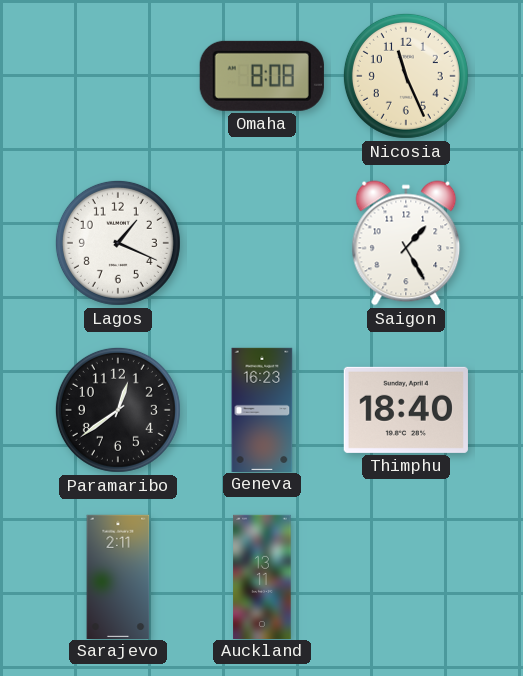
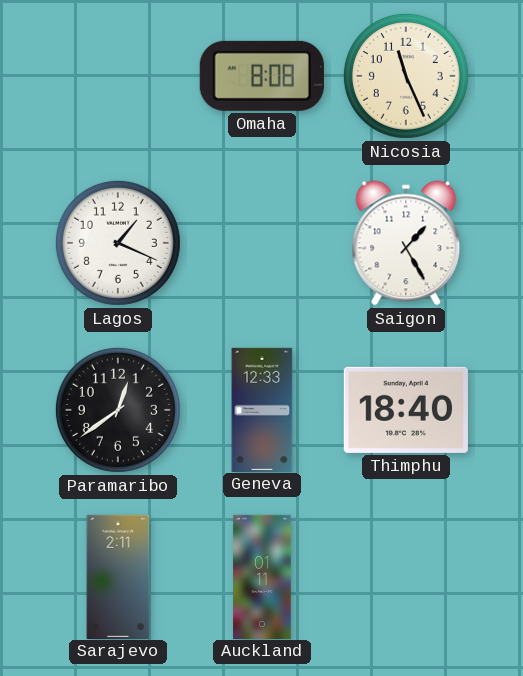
Geneva: 16:23 -> 12:33 (262, 409)
Auckland: 13:11 -> 01:11 (262, 576)
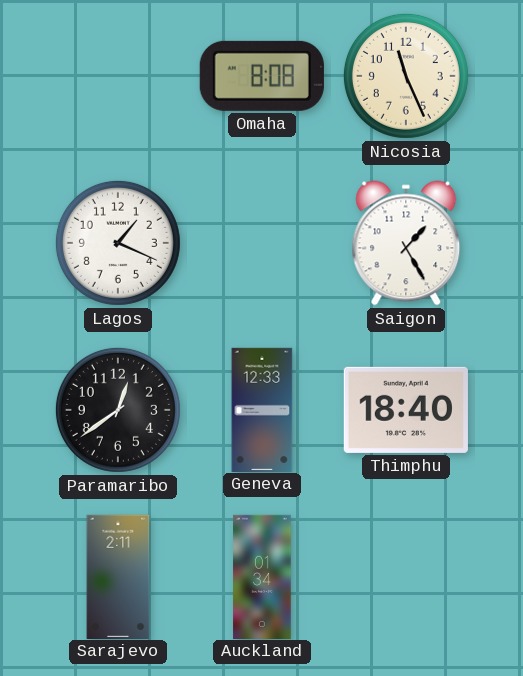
Auckland: 01:11 -> 01:34 (262, 576)
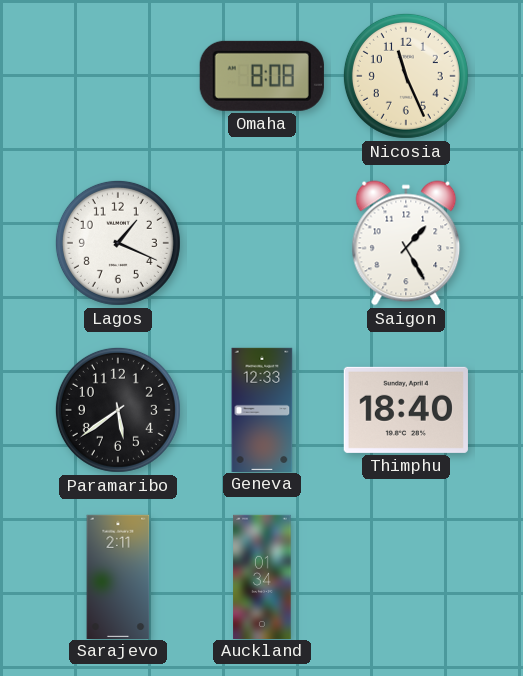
Paramaribo: 12:39 -> 5:39 (118, 410)
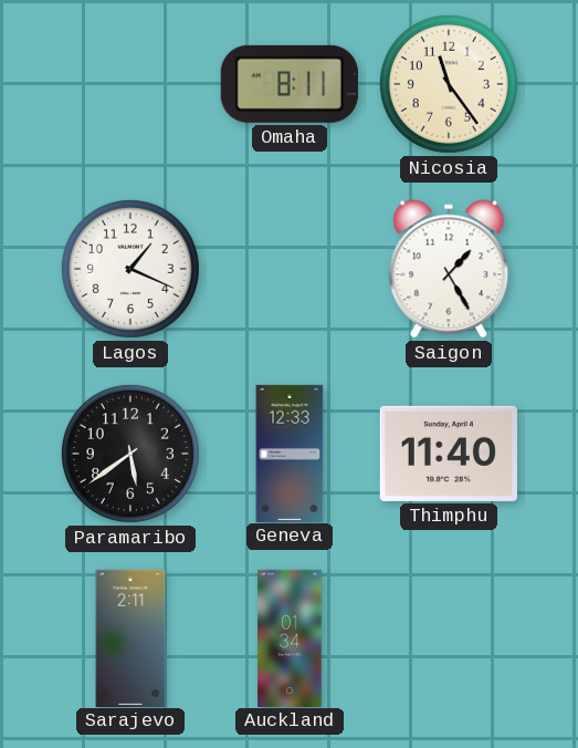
Omaha: 8:08 -> 8:11 (290, 84)
Nicosia: 11:26 -> 11:24 (449, 84)
Thimphu: 18:40 -> 11:40 (449, 454)
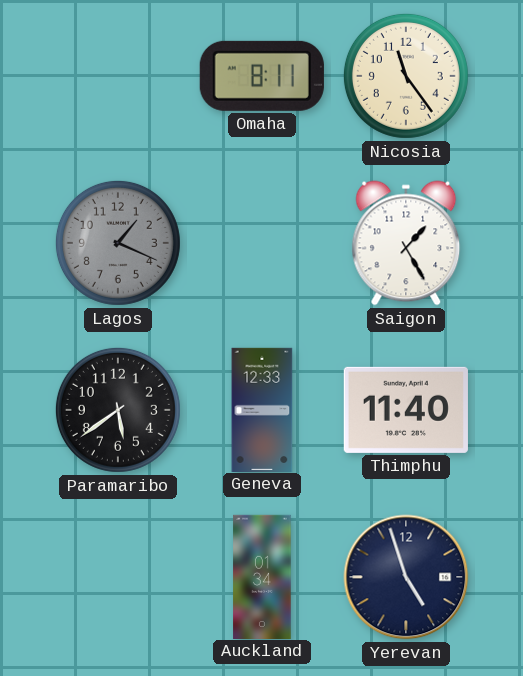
Lagos dial: white -> grey (118, 243)
Sarajevo: 2:11 -> none (130, 637)
Yerevan: none -> 4:57 (406, 577)
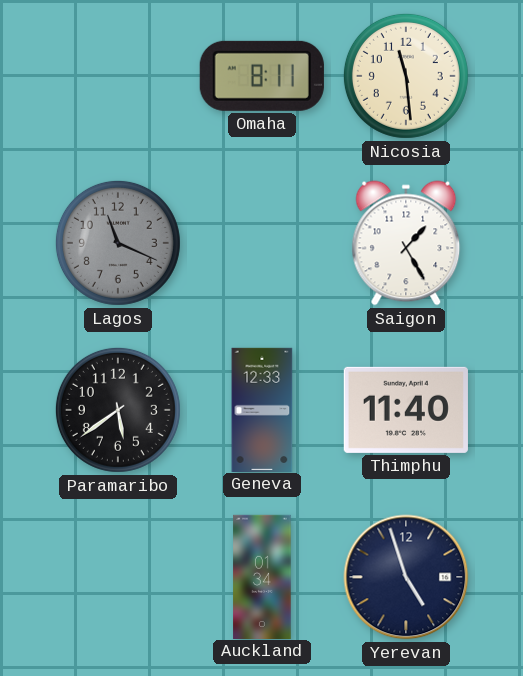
Nicosia: 11:24 -> 11:29 (406, 76)
Lagos: 1:19 -> 11:19 (118, 243)
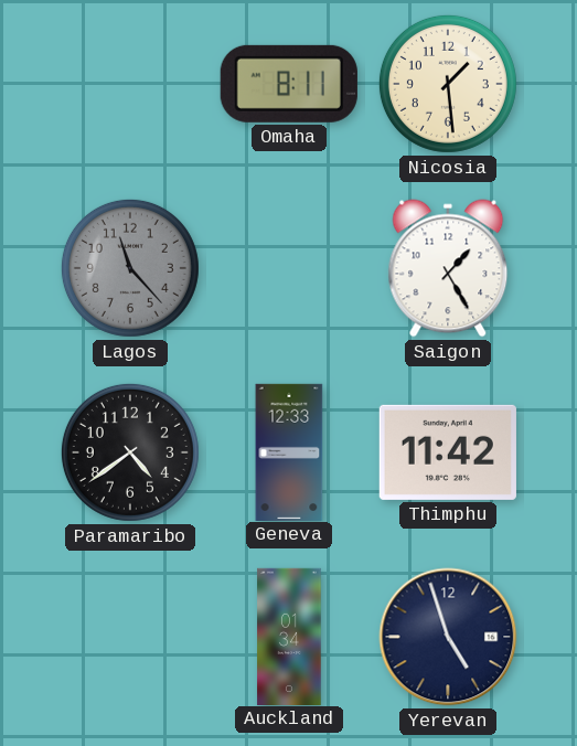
Nicosia: 11:29 -> 1:29 (448, 84)
Lagos: 11:19 -> 11:23 (130, 268)
Paramaribo: 5:39 -> 4:39 (130, 452)
Thimphu: 11:40 -> 11:42 (448, 452)
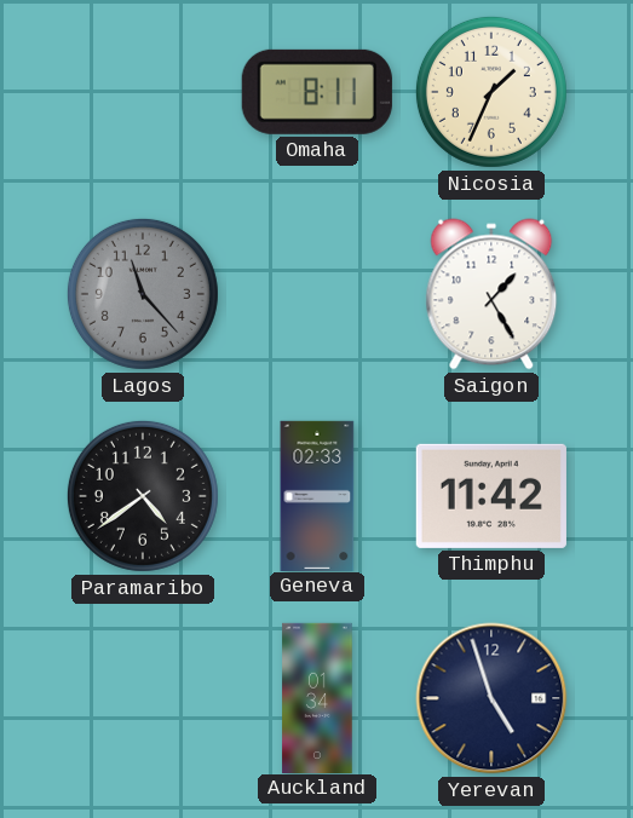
Nicosia: 1:29 -> 1:34 (491, 92)
Geneva: 12:33 -> 02:33 (317, 495)
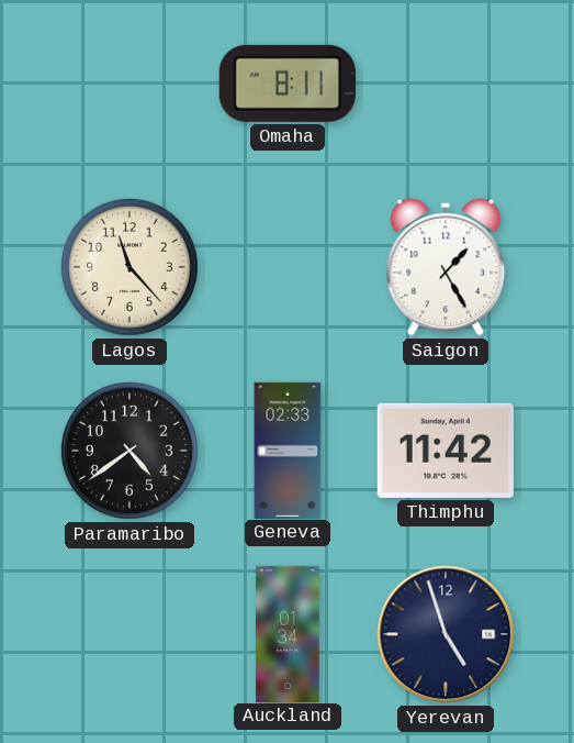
Nicosia: 1:34 -> none (491, 92)
Lagos dial: grey -> cream (130, 267)
